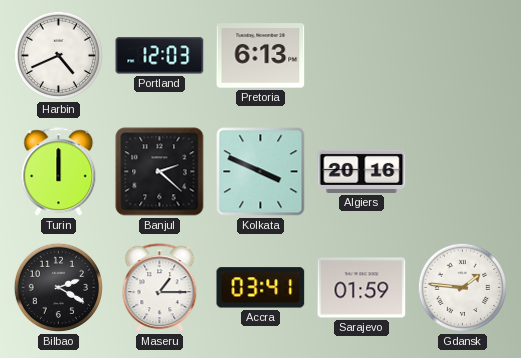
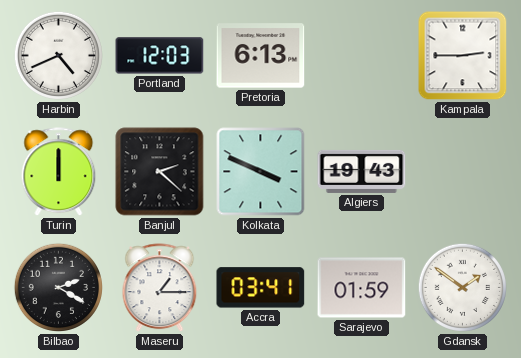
Kampala: none -> 2:45 (463, 56)
Algiers: 20:16 -> 19:43 (362, 171)
Gdansk: 1:46 -> 1:51 (462, 287)
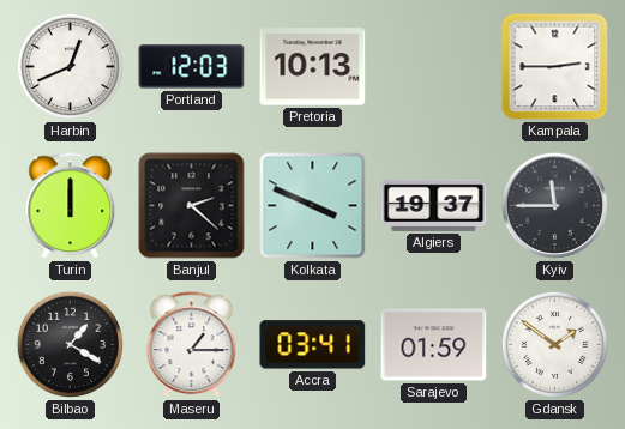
Harbin: 4:41 -> 12:41 (70, 66)
Pretoria: 6:13 -> 10:13 (313, 67)
Algiers: 19:43 -> 19:37 (434, 205)
Kyiv: none -> 11:45 (554, 205)
Bilbao: 2:20 -> 1:20 (70, 344)
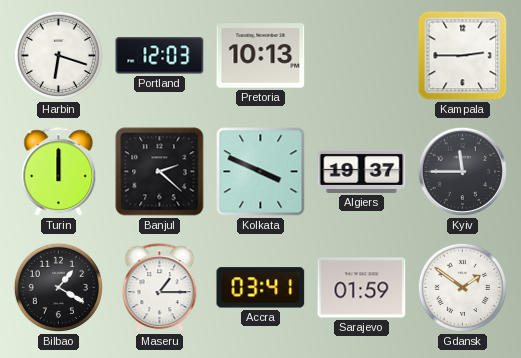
Harbin: 12:41 -> 6:18 (58, 55)
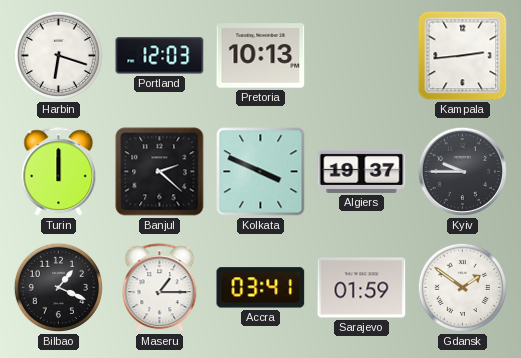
Kampala: 2:45 -> 2:44 (463, 56)
Kyiv: 11:45 -> 9:45 (462, 171)
Bilbao: 1:20 -> 1:19 (58, 287)
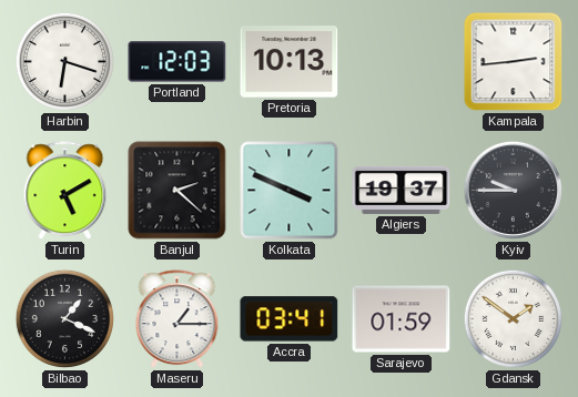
Turin: 12:00 -> 5:10 (65, 191)
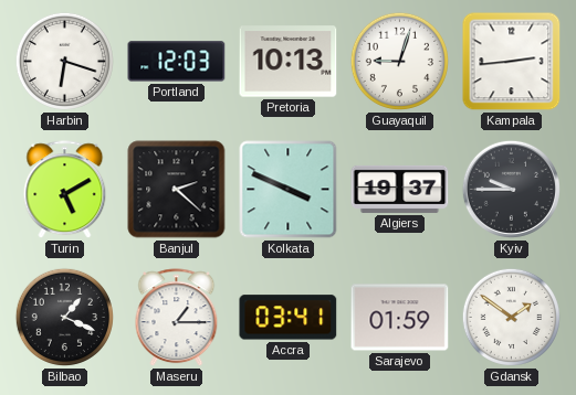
Guayaquil: none -> 9:03 (399, 61)
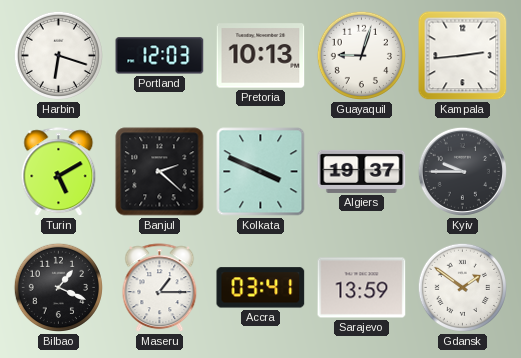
Sarajevo: 01:59 -> 13:59 (362, 288)
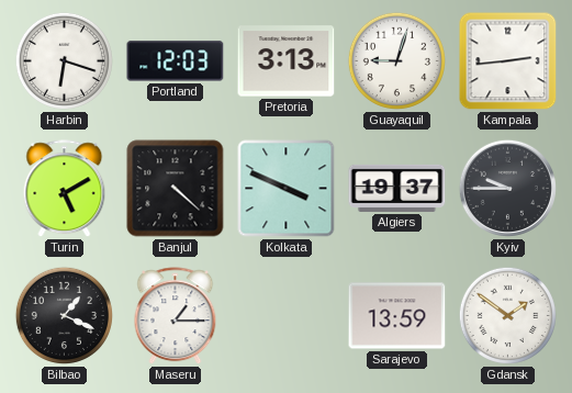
Pretoria: 10:13 -> 3:13 (287, 61)
Banjul: 2:22 -> 4:22 (176, 189)
Accra: 03:41 -> none (261, 288)
